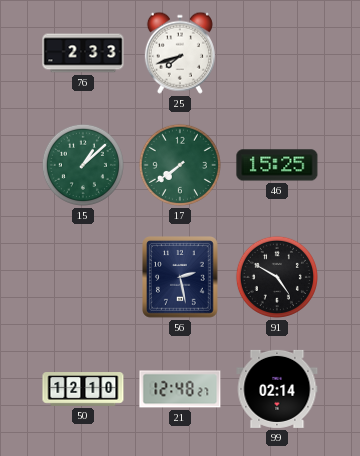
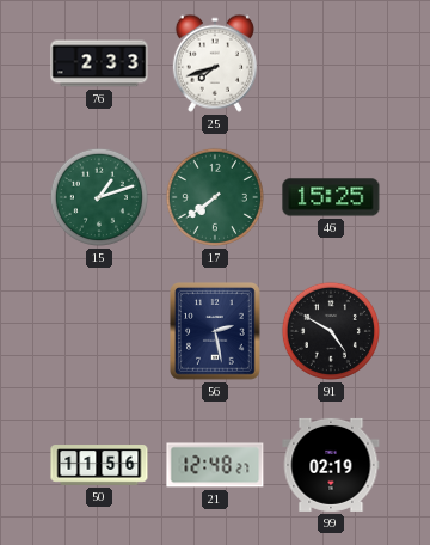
15: 1:08 -> 1:12 (99, 197)
50: 12:10 -> 11:56 (99, 465)
99: 02:14 -> 02:19 (331, 465)
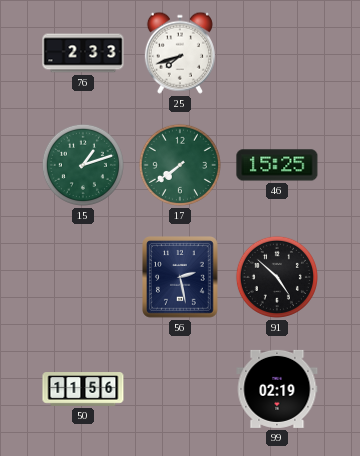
91: 4:50 -> 4:52 (277, 277)
21: 12:48 -> none (215, 465)
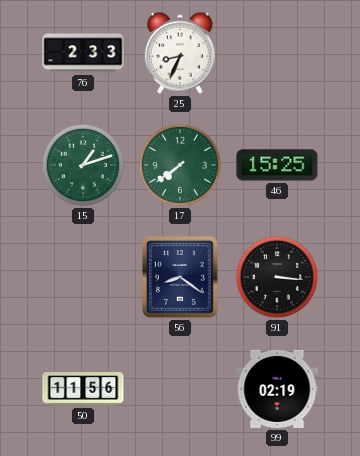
25: 7:42 -> 8:34 (180, 53)
56: 2:28 -> 8:21 (181, 278)
91: 4:52 -> 3:16 (277, 277)
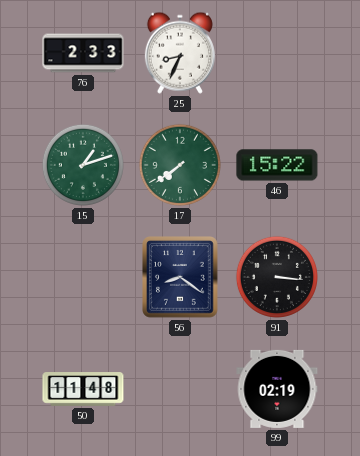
46: 15:25 -> 15:22 (277, 165)
50: 11:56 -> 11:48 (83, 389)
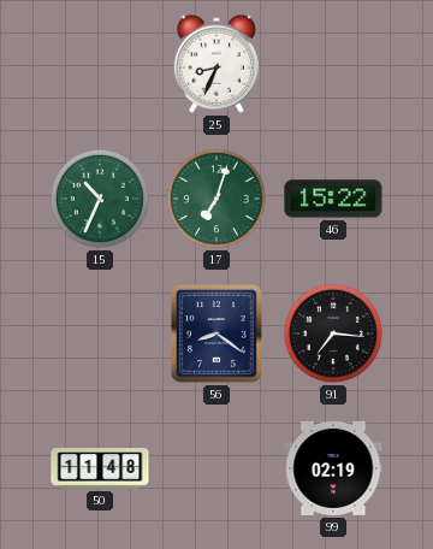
76: 2:33 -> none (83, 53)
15: 1:12 -> 10:34 (100, 199)
17: 7:39 -> 7:03 (216, 199)
91: 3:16 -> 7:16 (333, 333)
